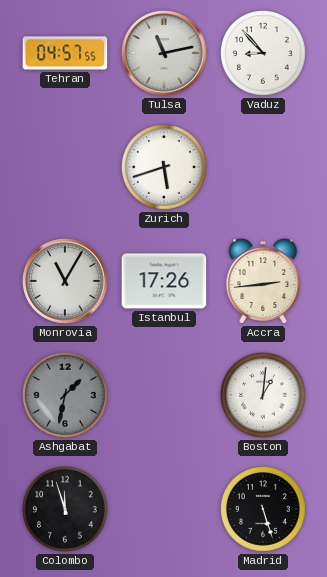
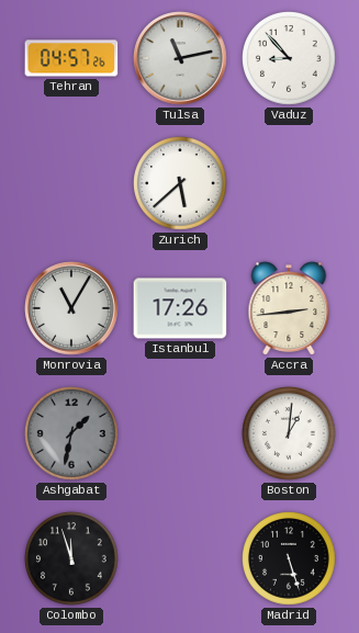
Tehran: 04:57:55 -> 04:57:26 (71, 58)
Zurich: 5:42 -> 5:38 (181, 184)
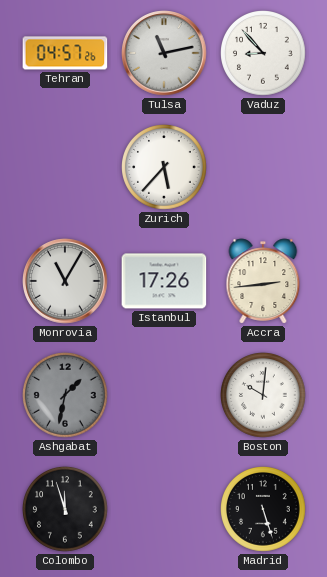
Zurich: 5:38 -> 5:37 (165, 168)
Boston: 1:01 -> 10:01 (264, 396)
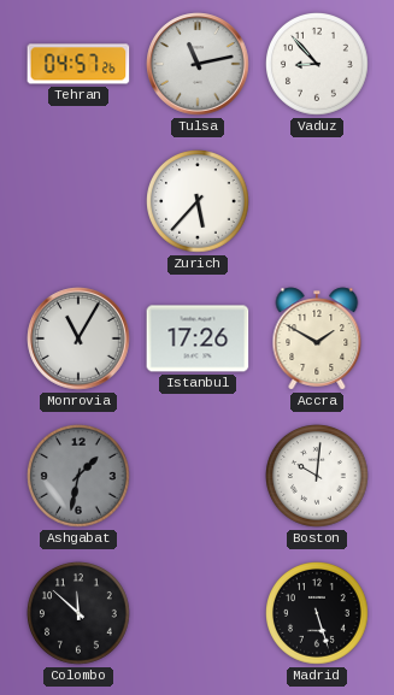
Accra: 2:44 -> 1:50 (317, 338)
Colombo: 11:57 -> 11:52 (80, 614)
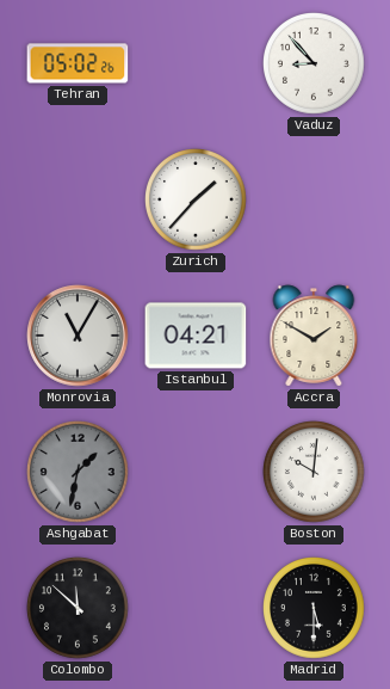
Tehran: 04:57 -> 05:02 (78, 63)
Tulsa: 11:13 -> none (198, 64)
Zurich: 5:37 -> 1:37 (197, 201)
Istanbul: 17:26 -> 04:21 (196, 336)
Madrid: 5:27 -> 5:30 (315, 609)
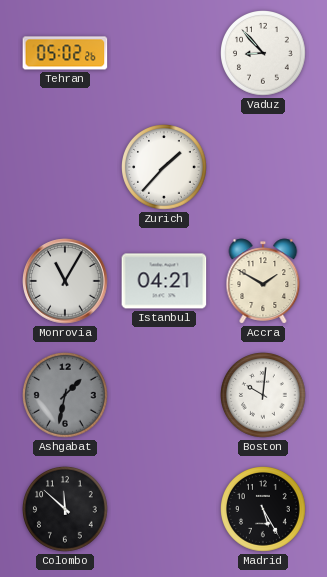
Madrid: 5:30 -> 5:25 (264, 510)
